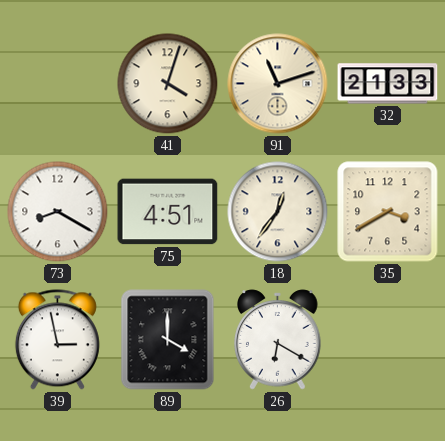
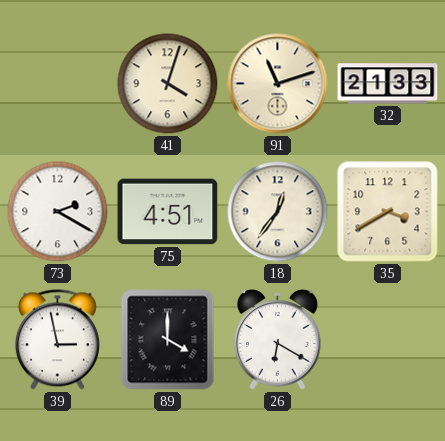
73: 8:20 -> 2:20 (58, 212)
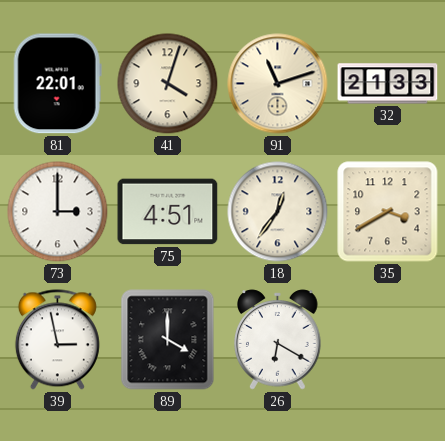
81: none -> 22:01 (57, 84)
73: 2:20 -> 3:00 (58, 212)
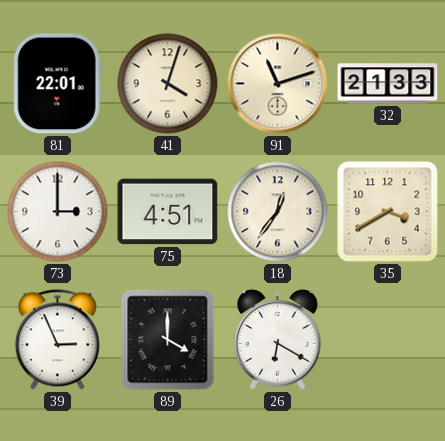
39: 2:58 -> 2:56 (57, 340)
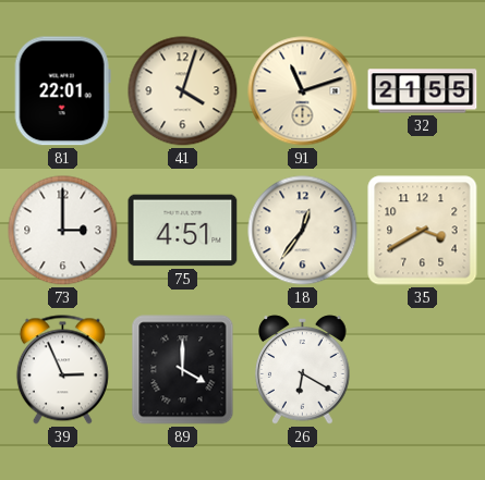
32: 21:33 -> 21:55 (423, 91)
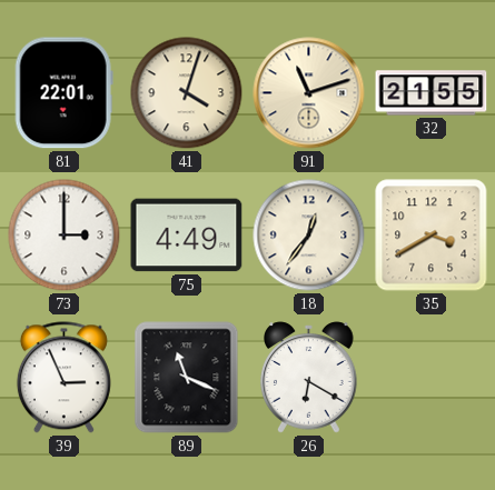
75: 4:51 -> 4:49 (187, 236)
89: 4:00 -> 11:19 (187, 378)
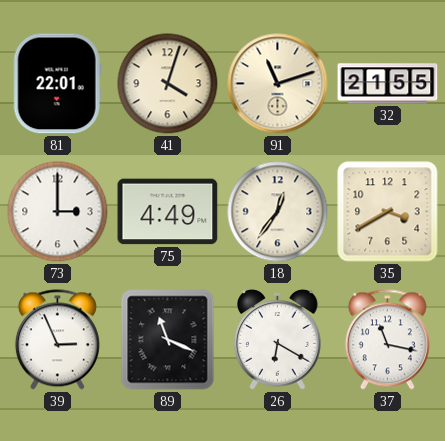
37: none -> 11:17 (387, 340)
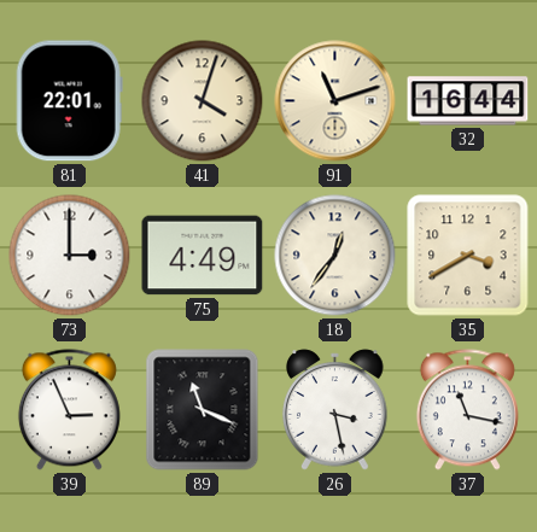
32: 21:55 -> 16:44 (468, 101)
26: 6:20 -> 3:28 (335, 410)
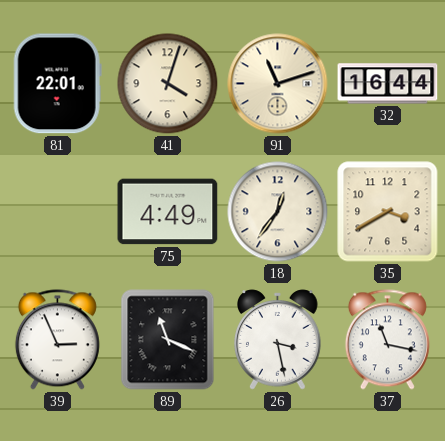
73: 3:00 -> none (70, 256)
